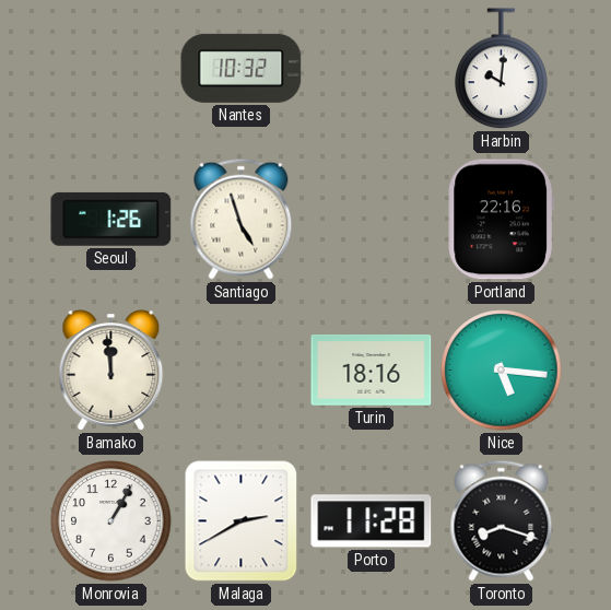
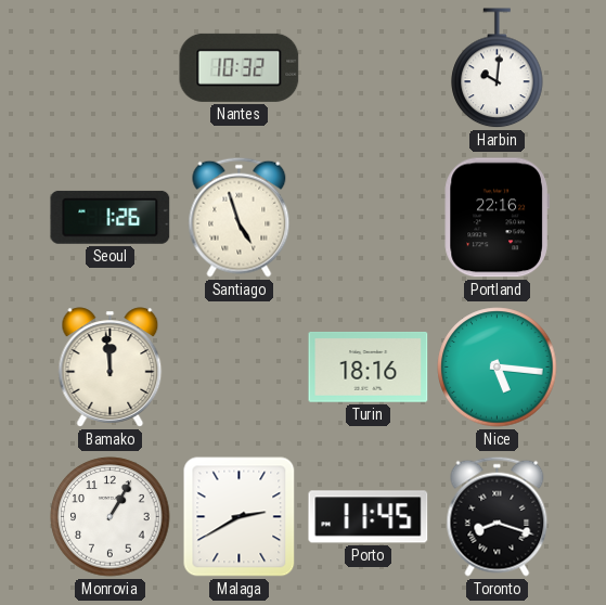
Porto: 11:28 -> 11:45 (369, 517)
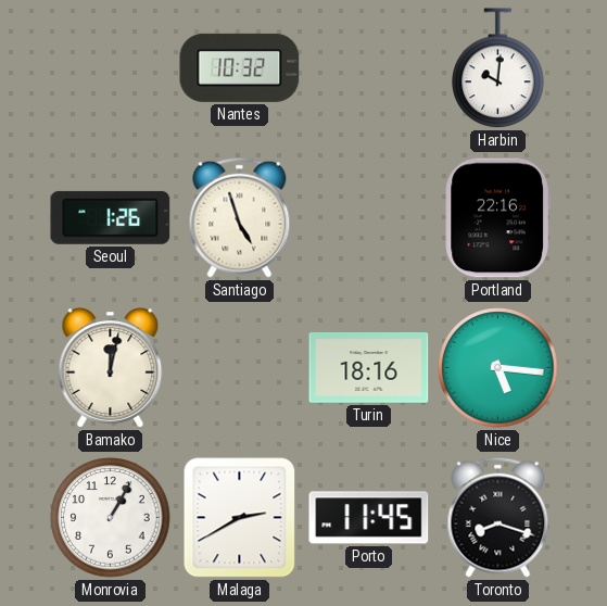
Bamako: 11:59 -> 12:02 (111, 368)
